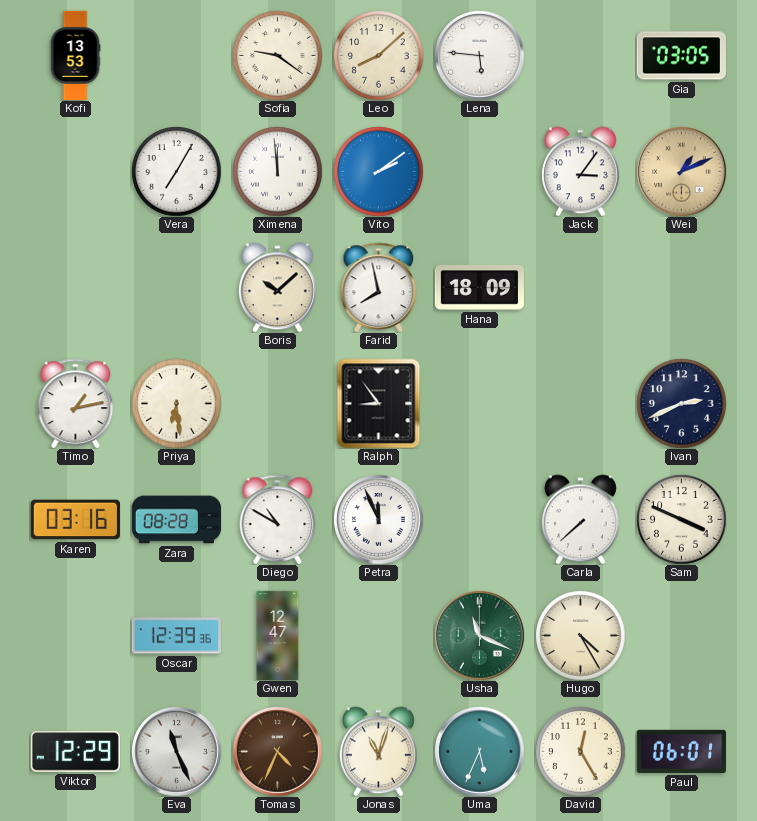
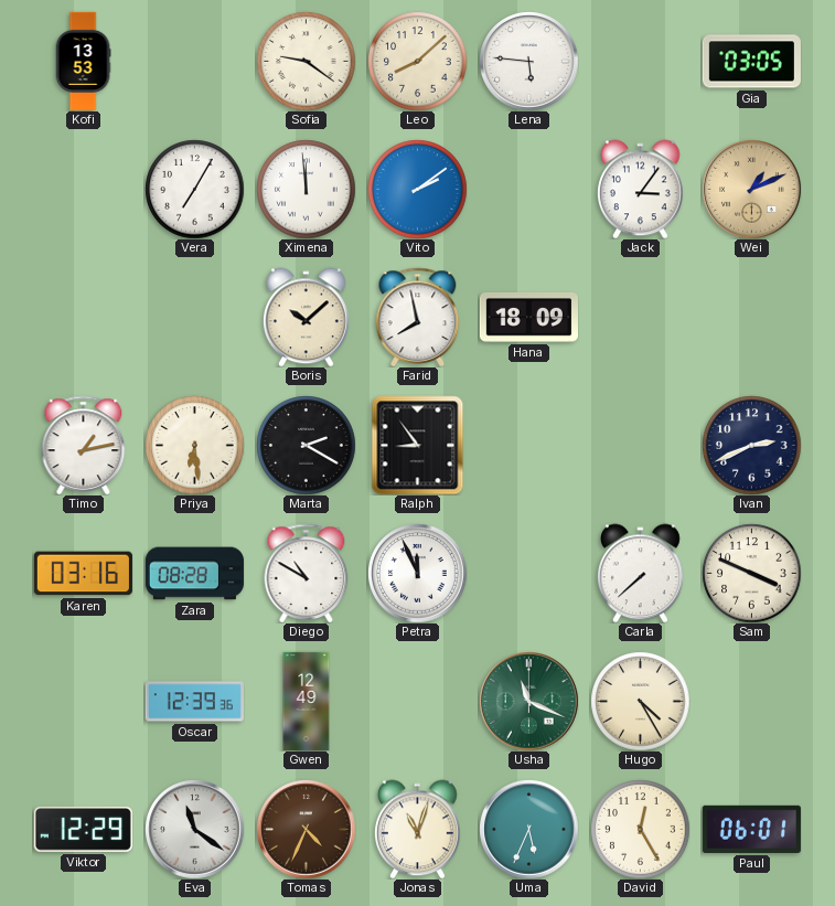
Marta: none -> 2:20 (306, 445)
Gwen: 12:47 -> 12:49 (307, 701)
Eva: 11:26 -> 11:21 (194, 829)
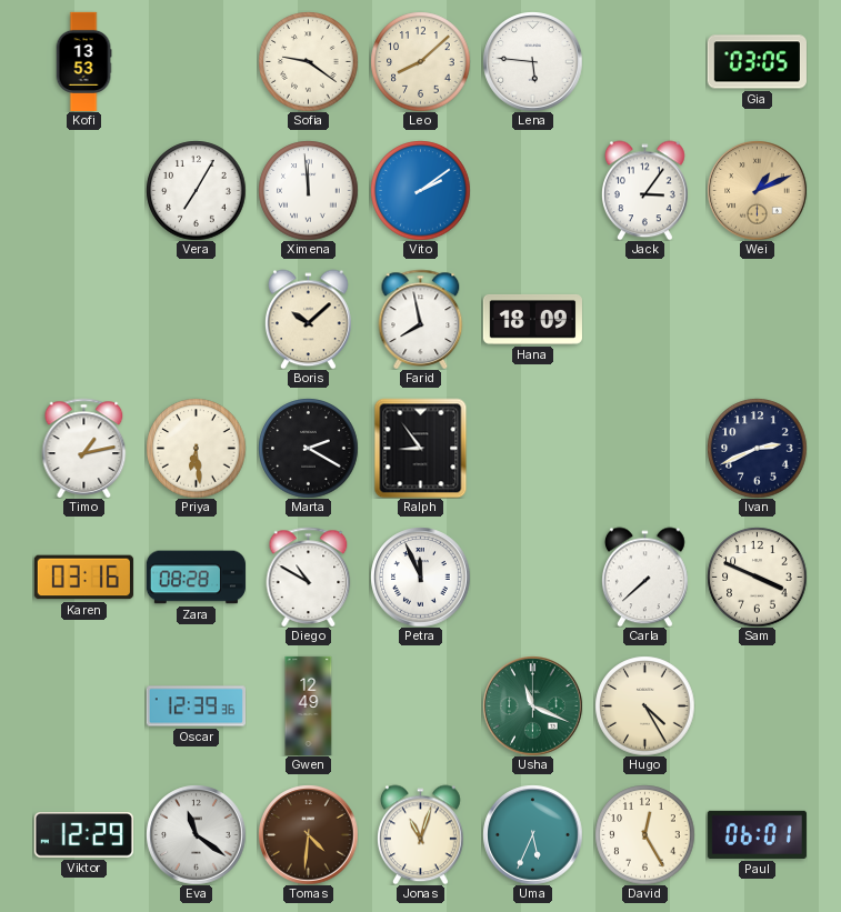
Tomas: 4:34 -> 4:31 (308, 834)
